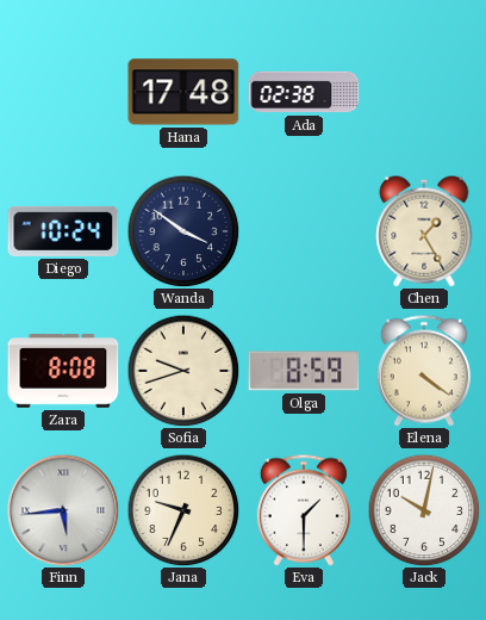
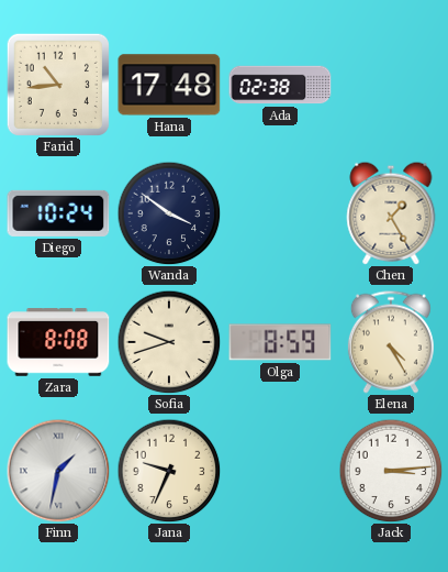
Farid: none -> 10:44 (57, 84)
Elena: 4:21 -> 4:25 (391, 342)
Finn: 5:44 -> 1:32 (58, 471)
Eva: 1:30 -> none (304, 510)
Jack: 10:02 -> 3:14 (391, 471)
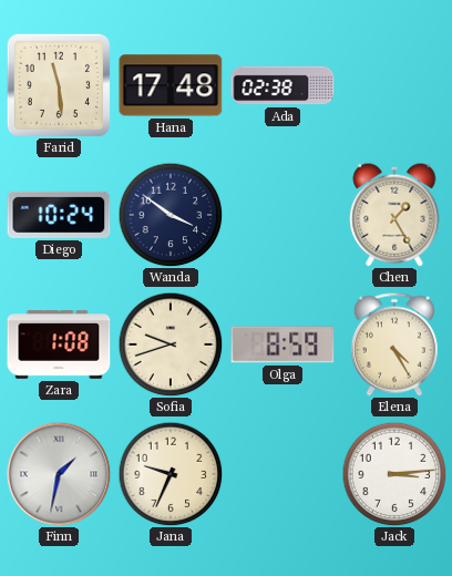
Farid: 10:44 -> 11:29 (58, 84)
Zara: 8:08 -> 1:08 (59, 344)
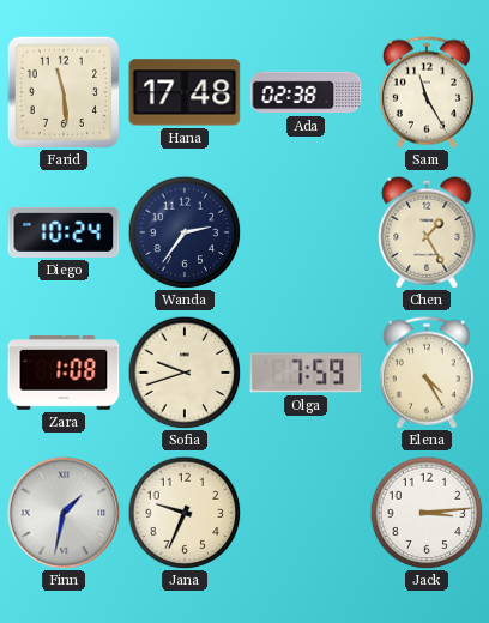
Sam: none -> 11:25 (427, 92)
Wanda: 3:51 -> 2:36 (185, 232)
Olga: 8:59 -> 7:59 (306, 373)
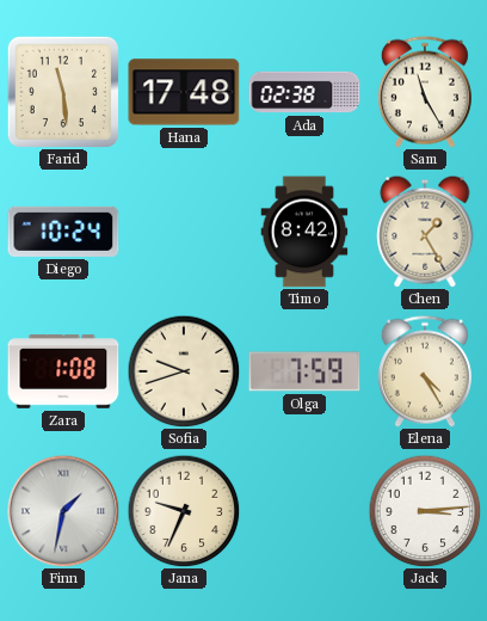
Wanda: 2:36 -> none (185, 232)
Timo: none -> 8:42 (304, 232)
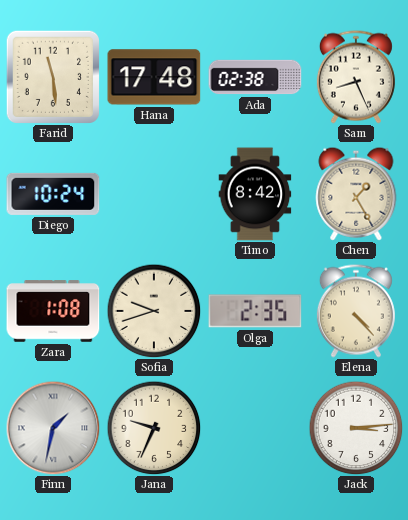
Sam: 11:25 -> 8:26 (356, 77)
Olga: 7:59 -> 2:35 (255, 311)
Elena: 4:25 -> 4:23 (356, 311)
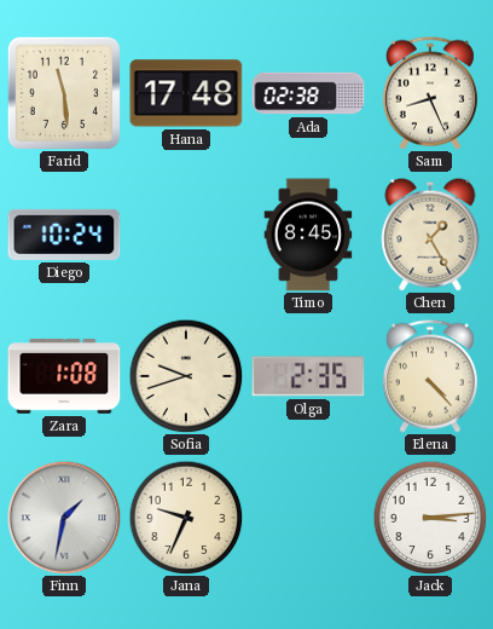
Timo: 8:42 -> 8:45 (308, 235)
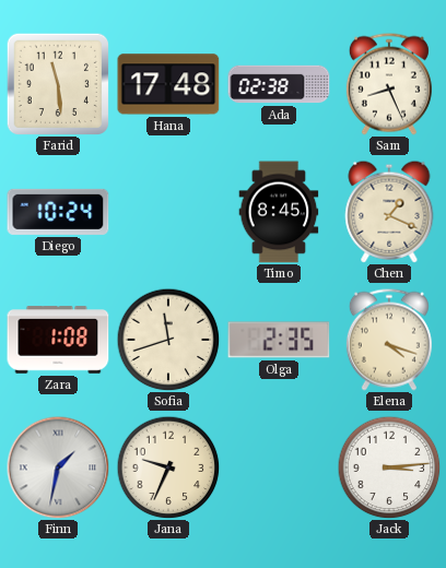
Chen: 1:25 -> 1:19 (389, 212)
Sofia: 9:42 -> 11:42 (168, 340)
Elena: 4:23 -> 4:18 (389, 340)
